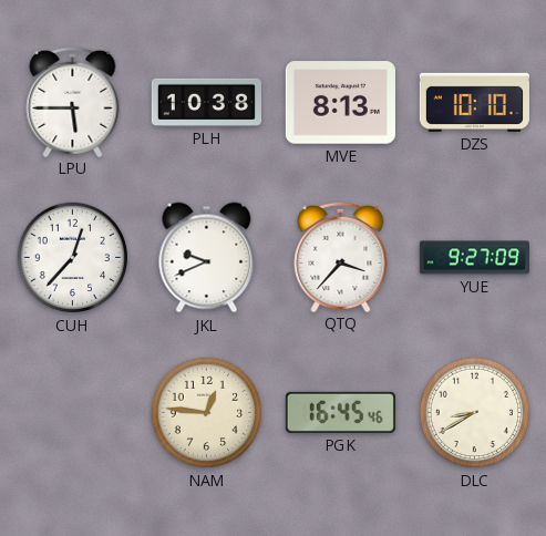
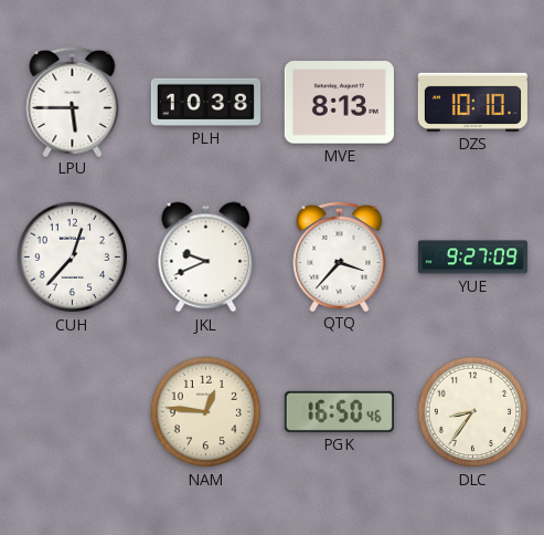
PGK: 16:45 -> 16:50 (339, 411)
DLC: 8:40 -> 8:36 (473, 412)
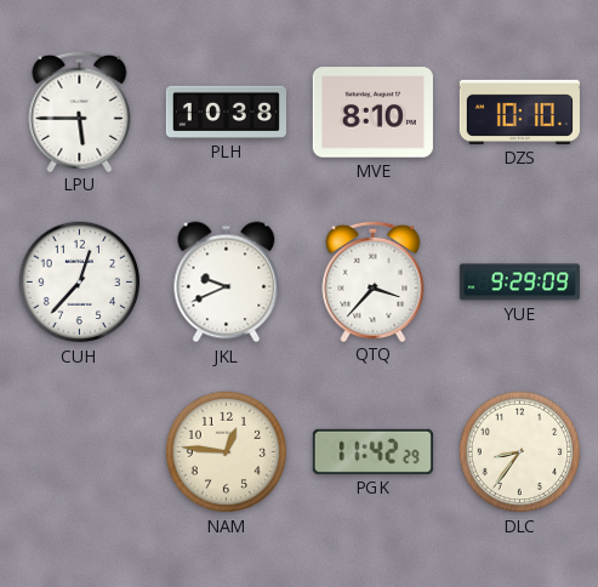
MVE: 8:13 -> 8:10 (372, 113)
YUE: 9:27 -> 9:29 (519, 283)
PGK: 16:50 -> 11:42 (372, 451)
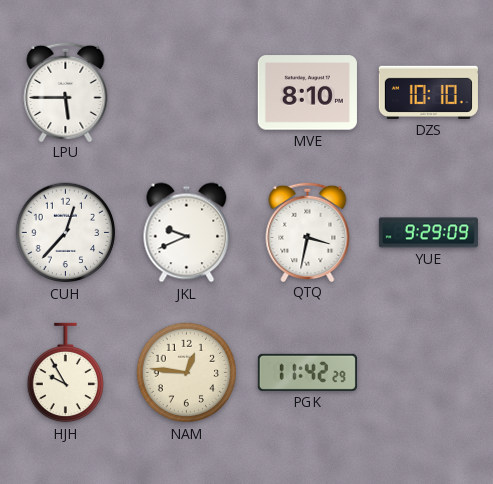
PLH: 10:38 -> none (226, 112)
QTQ: 3:37 -> 3:32 (308, 231)
HJH: none -> 9:55 (65, 373)
DLC: 8:36 -> none (520, 452)
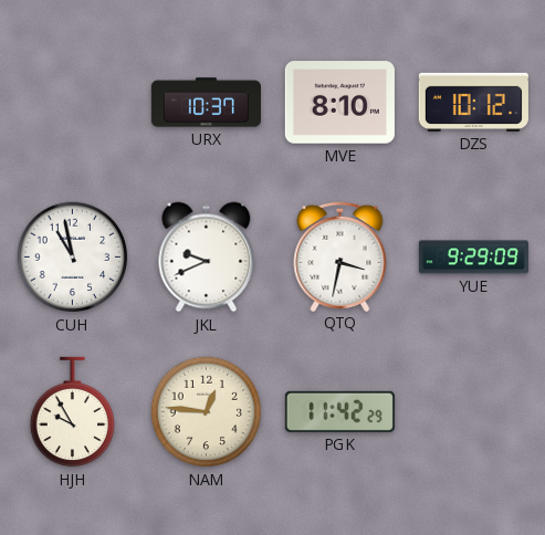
LPU: 5:45 -> none (66, 91)
URX: none -> 10:37 (206, 103)
DZS: 10:10 -> 10:12 (473, 102)
CUH: 12:37 -> 10:58 (73, 258)
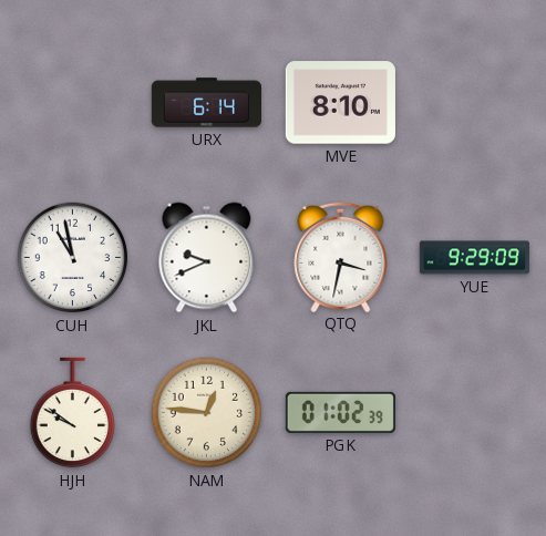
URX: 10:37 -> 6:14 (206, 103)
DZS: 10:12 -> none (473, 102)
HJH: 9:55 -> 9:51 (72, 413)
PGK: 11:42 -> 01:02 (340, 412)
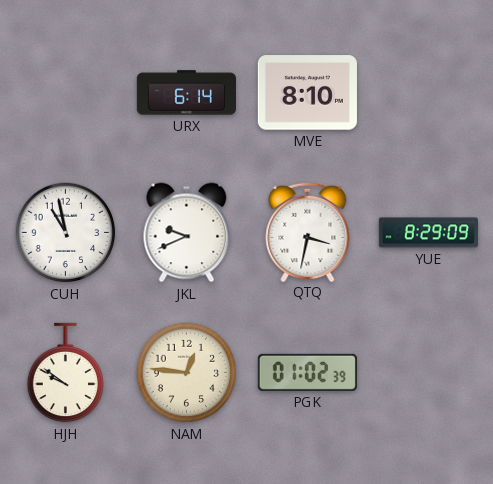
YUE: 9:29 -> 8:29 (428, 233)
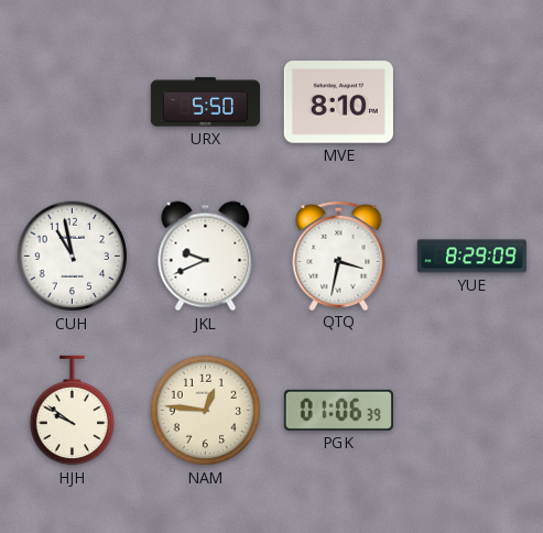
URX: 6:14 -> 5:50 (205, 102)
PGK: 01:02 -> 01:06 (338, 410)
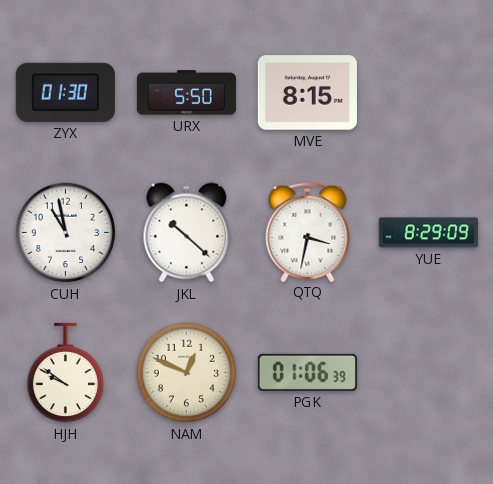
ZYX: none -> 01:30 (65, 92)
MVE: 8:10 -> 8:15 (307, 93)
JKL: 9:41 -> 10:22 (187, 233)
NAM: 12:46 -> 12:49 (187, 373)
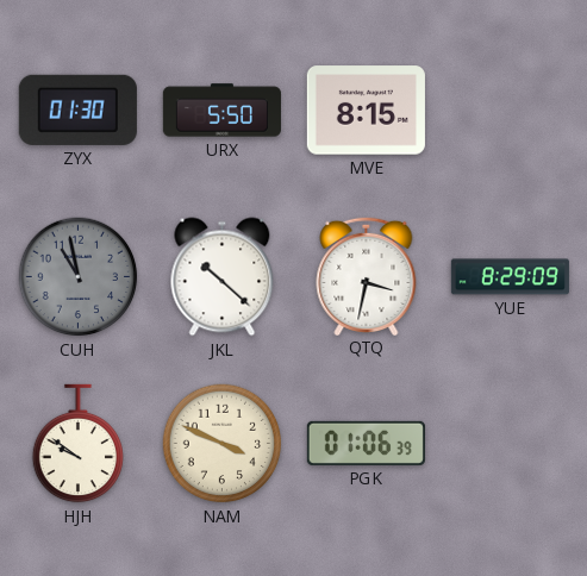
CUH dial: white -> grey (79, 277)
NAM: 12:49 -> 3:49 (223, 444)
